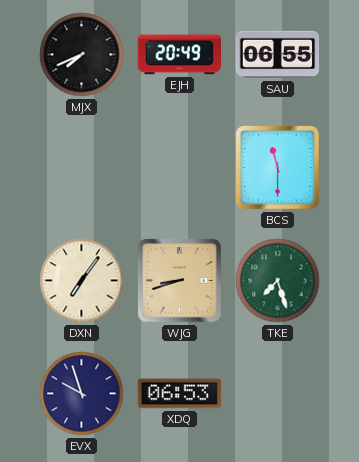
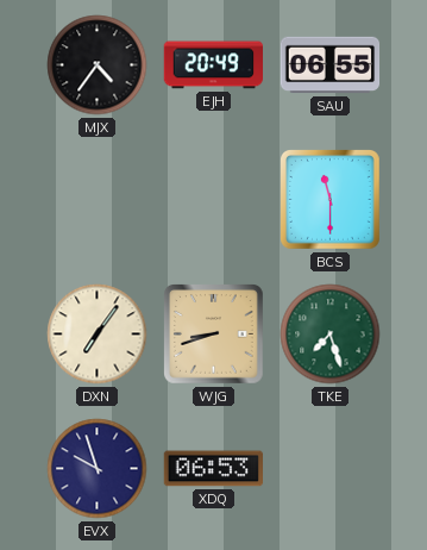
MJX: 7:41 -> 4:36 (98, 65)
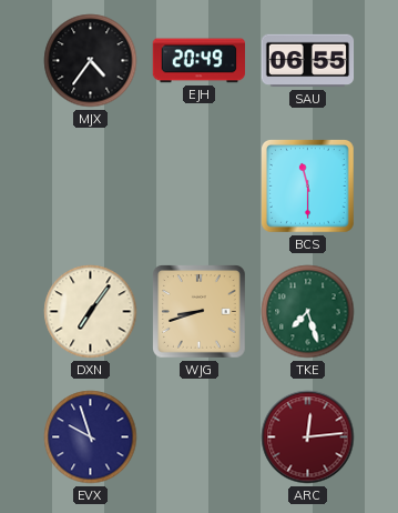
XDQ: 06:53 -> none (213, 469)
ARC: none -> 12:14 (308, 437)
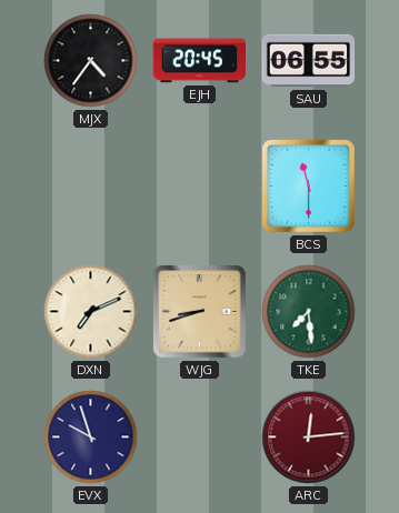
EJH: 20:49 -> 20:45 (199, 61)
DXN: 7:06 -> 7:11 (91, 312)
TKE: 7:27 -> 7:29 (309, 312)
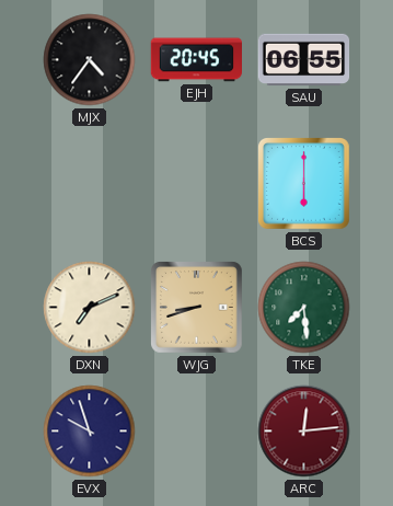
BCS: 11:30 -> 6:00 (304, 184)
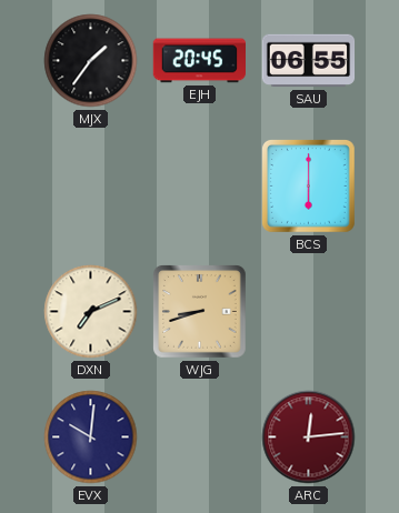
MJX: 4:36 -> 1:36 (91, 61)
TKE: 7:29 -> none (304, 308)
EVX: 9:57 -> 10:01 (91, 437)
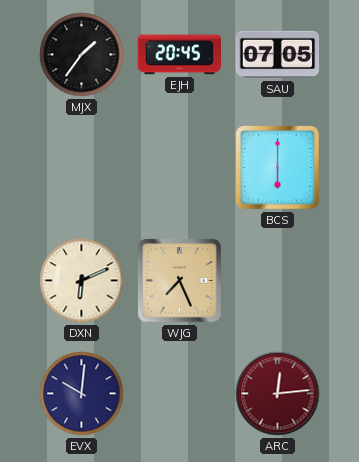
SAU: 06:55 -> 07:05 (278, 55)
DXN: 7:11 -> 6:11 (82, 281)
WJG: 8:42 -> 7:26 (180, 281)
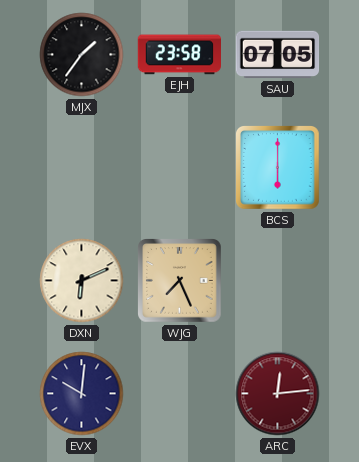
EJH: 20:45 -> 23:58 (179, 55)
